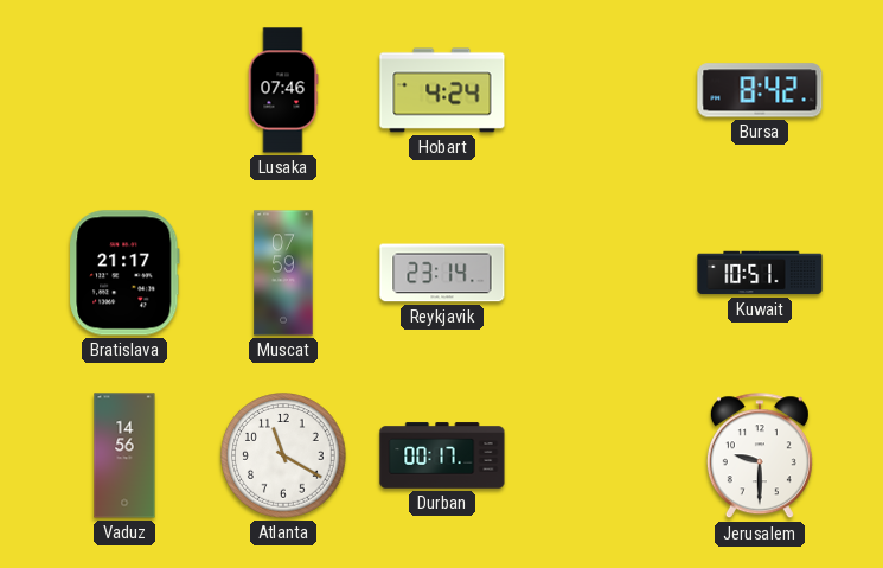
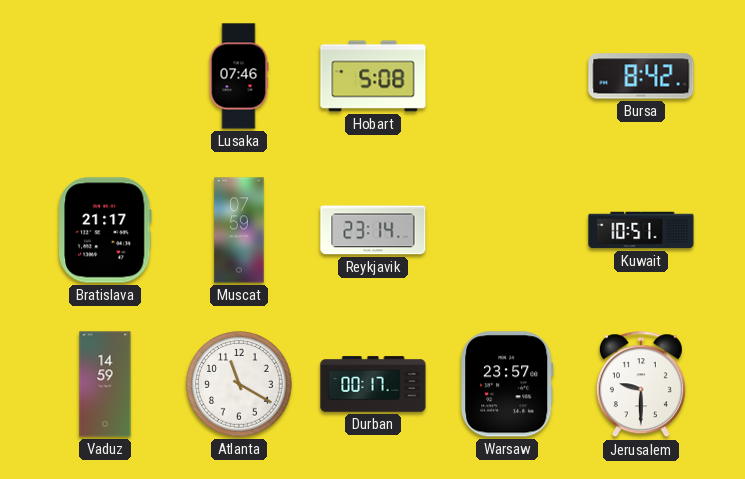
Hobart: 4:24 -> 5:08 (373, 76)
Vaduz: 14:56 -> 14:59 (105, 384)
Warsaw: none -> 23:57 (508, 384)
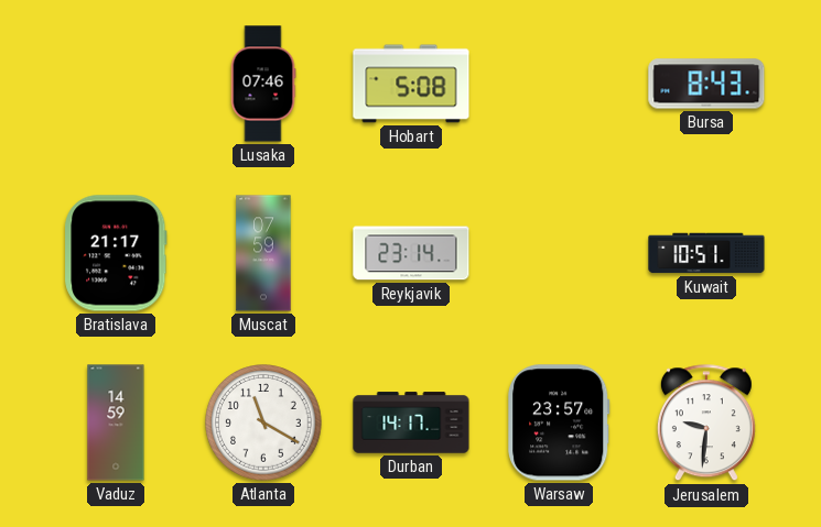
Bursa: 8:42 -> 8:43 (706, 84)
Durban: 00:17 -> 14:17 (411, 422)
Jerusalem: 9:30 -> 9:31 (706, 424)
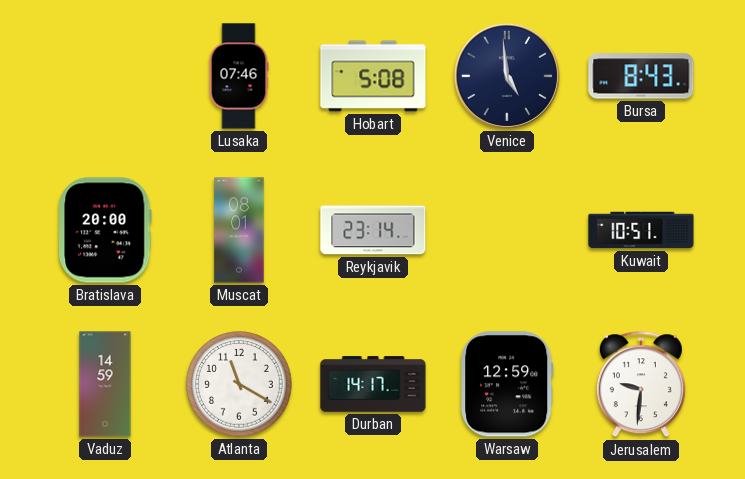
Venice: none -> 4:59 (507, 76)
Bratislava: 21:17 -> 20:00 (105, 230)
Muscat: 07:59 -> 08:01 (239, 230)
Warsaw: 23:57 -> 12:59 (508, 384)
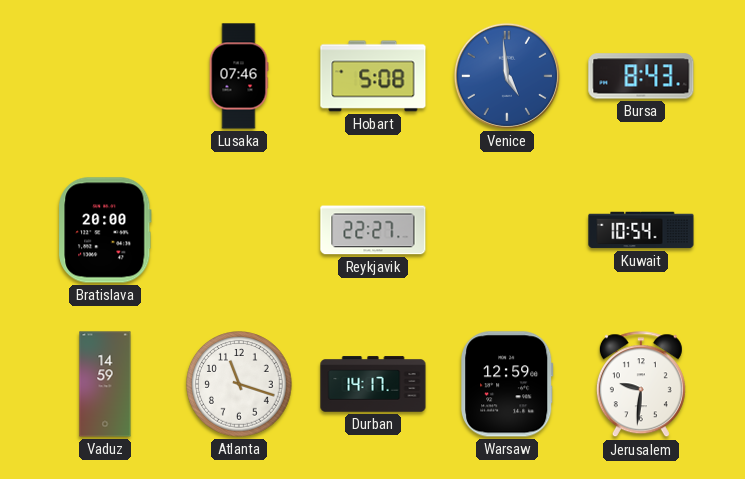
Venice dial: navy -> blue (507, 76)
Muscat: 08:01 -> none (239, 230)
Reykjavik: 23:14 -> 22:27 (373, 230)
Kuwait: 10:51 -> 10:54 (641, 230)
Atlanta: 11:20 -> 11:18 (239, 384)
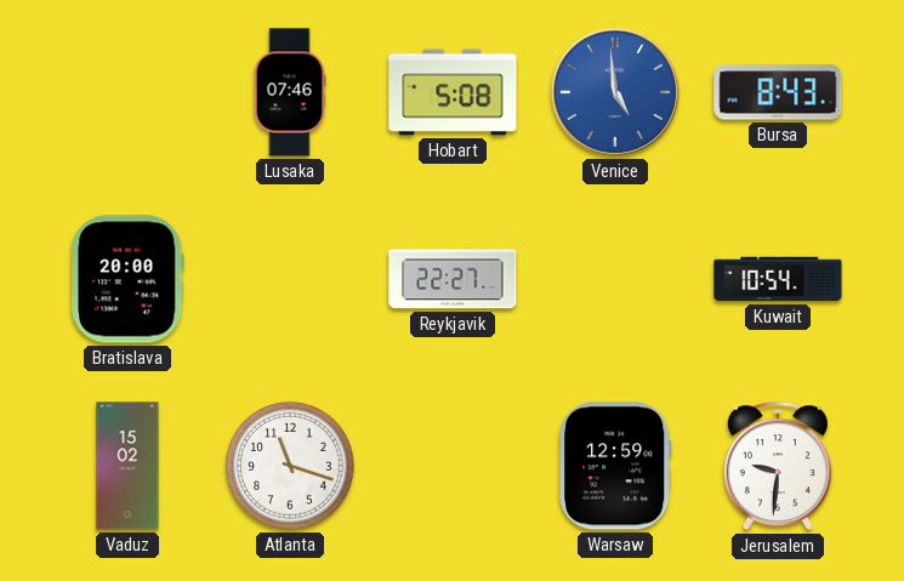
Vaduz: 14:59 -> 15:02 (127, 466)
Durban: 14:17 -> none (373, 384)
